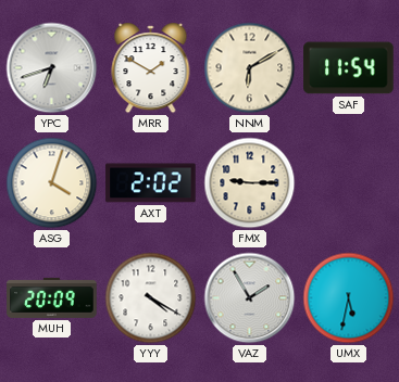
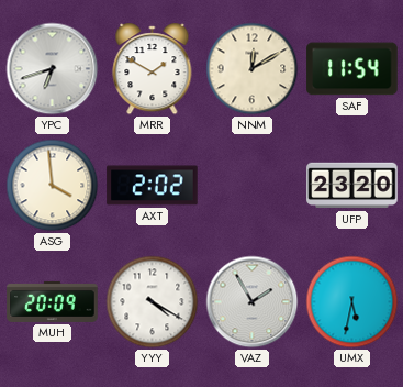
NNM: 6:10 -> 12:10 (253, 69)
ASG: 4:03 -> 3:59 (53, 186)
FMX: 9:15 -> none (250, 183)
UFP: none -> 23:20 (352, 186)
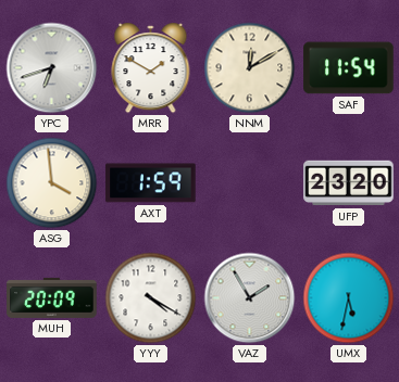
AXT: 2:02 -> 1:59 (151, 183)
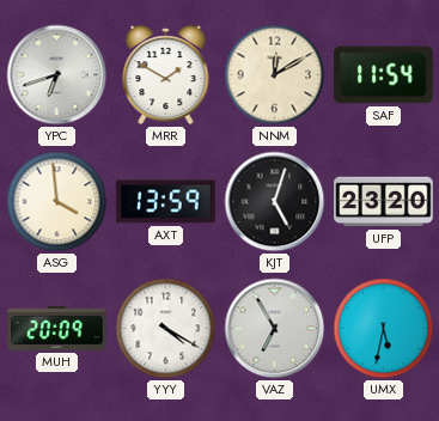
AXT: 1:59 -> 13:59 (166, 202)
KJT: none -> 5:03 (275, 202)
VAZ: 1:55 -> 6:55 (275, 329)
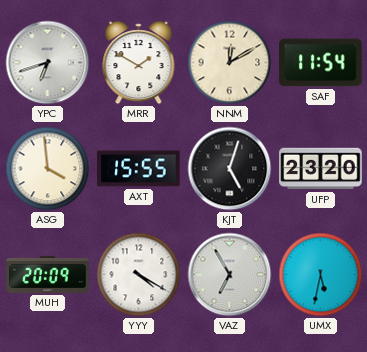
AXT: 13:59 -> 15:55 (139, 169)
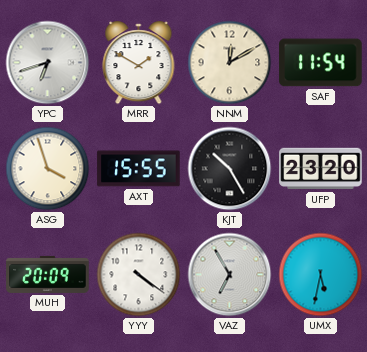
ASG: 3:59 -> 3:57 (48, 169)
KJT: 5:03 -> 10:25 (230, 169)
YYY: 4:20 -> 4:21 (139, 275)
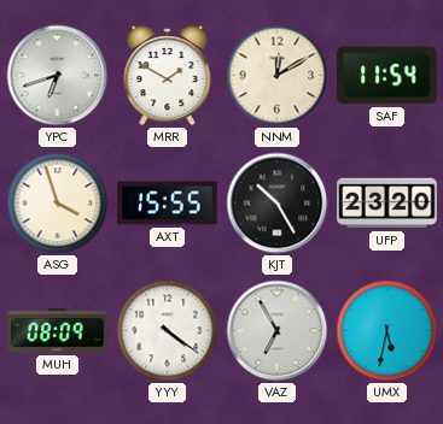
MUH: 20:09 -> 08:09 (58, 330)
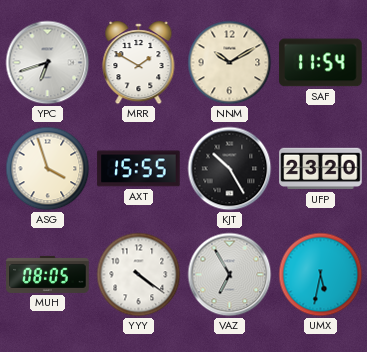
NNM: 12:10 -> 10:10 (230, 63)
MUH: 08:09 -> 08:05 (48, 274)
